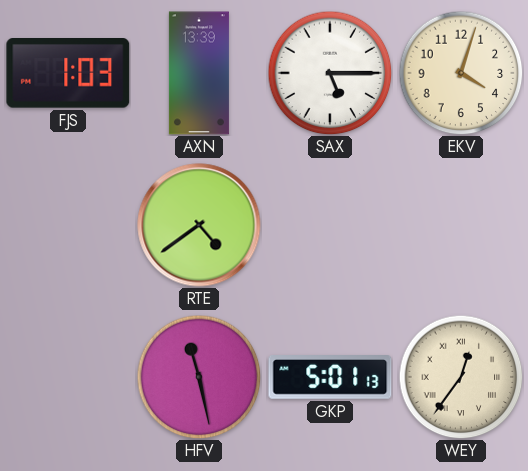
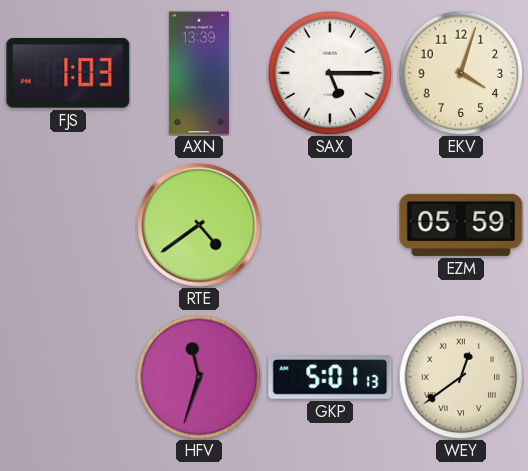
EZM: none -> 05:59 (461, 225)
HFV: 11:28 -> 11:33 (199, 377)
WEY: 12:36 -> 12:39 (461, 377)
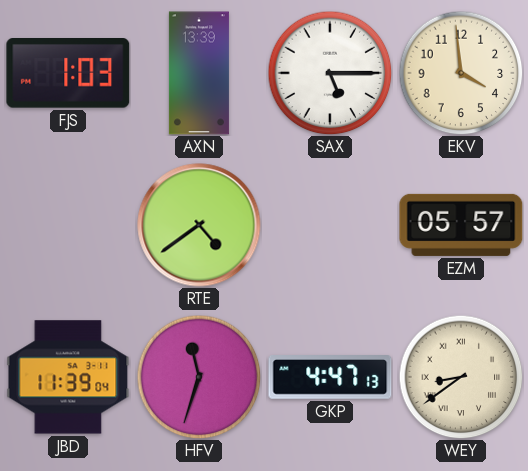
EKV: 4:03 -> 3:59 (461, 73)
EZM: 05:59 -> 05:57 (461, 225)
JBD: none -> 11:39 (68, 377)
GKP: 5:01 -> 4:47 (330, 377)
WEY: 12:39 -> 8:39 (461, 377)
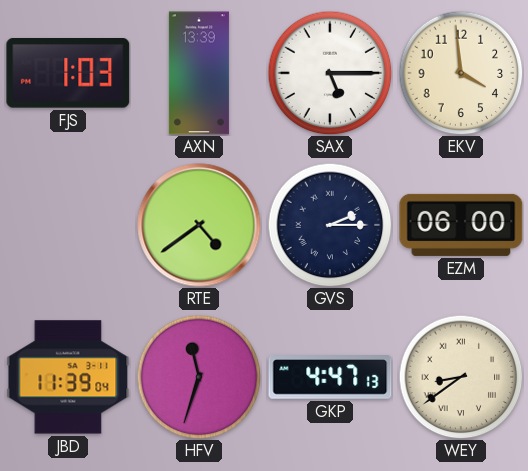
GVS: none -> 2:15 (330, 225)
EZM: 05:57 -> 06:00 (461, 225)
